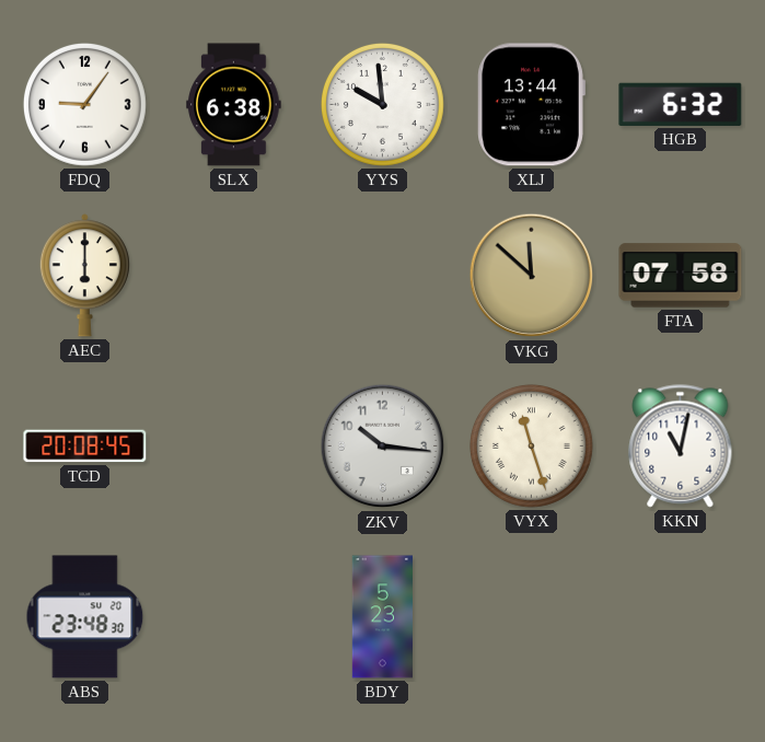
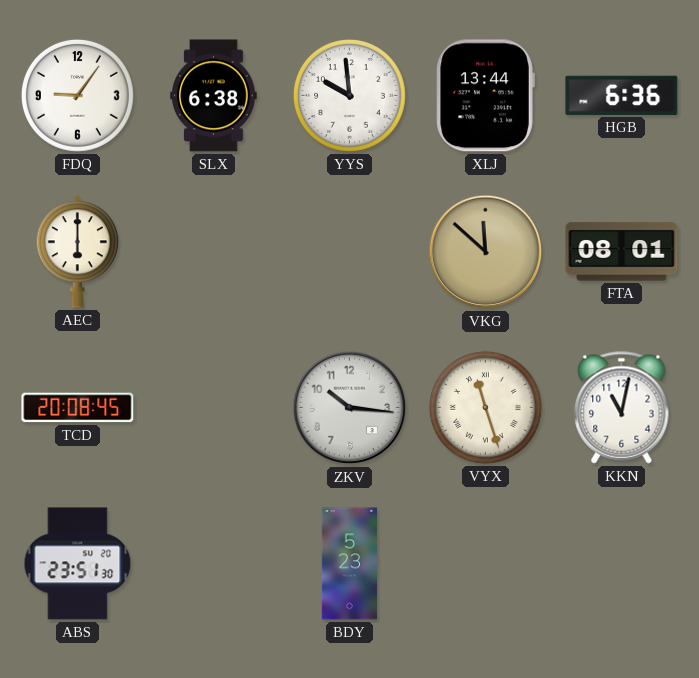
HGB: 6:32 -> 6:36 (622, 95)
FTA: 07:58 -> 08:01 (622, 252)
ABS: 23:48 -> 23:51 (78, 564)
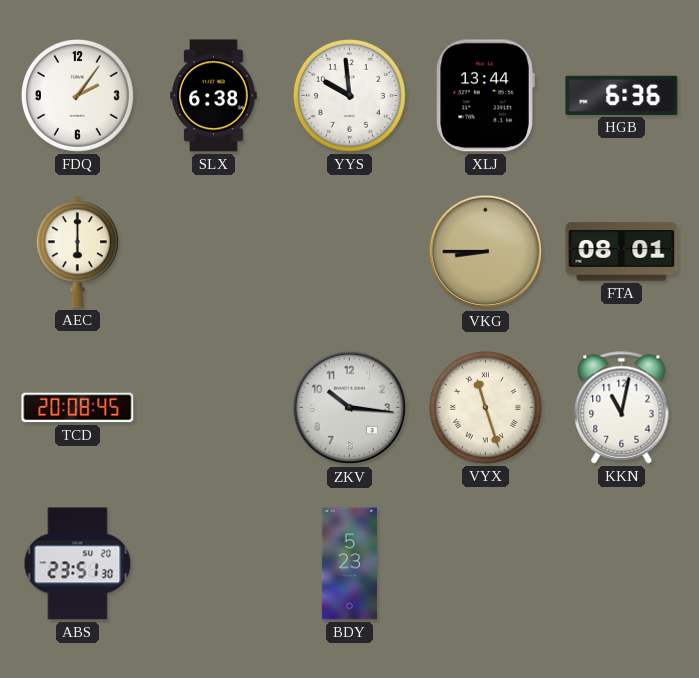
FDQ: 9:06 -> 2:06 (77, 95)
VKG: 11:52 -> 8:45 (486, 252)
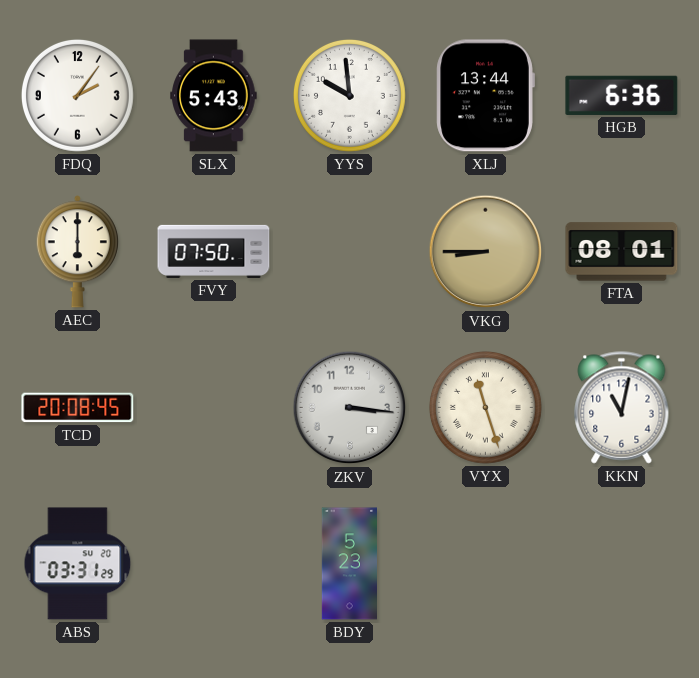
SLX: 6:38 -> 5:43 (214, 96)
FVY: none -> 07:50 (214, 251)
ZKV: 10:16 -> 3:16 (350, 408)
ABS: 23:51 -> 03:31 (78, 564)
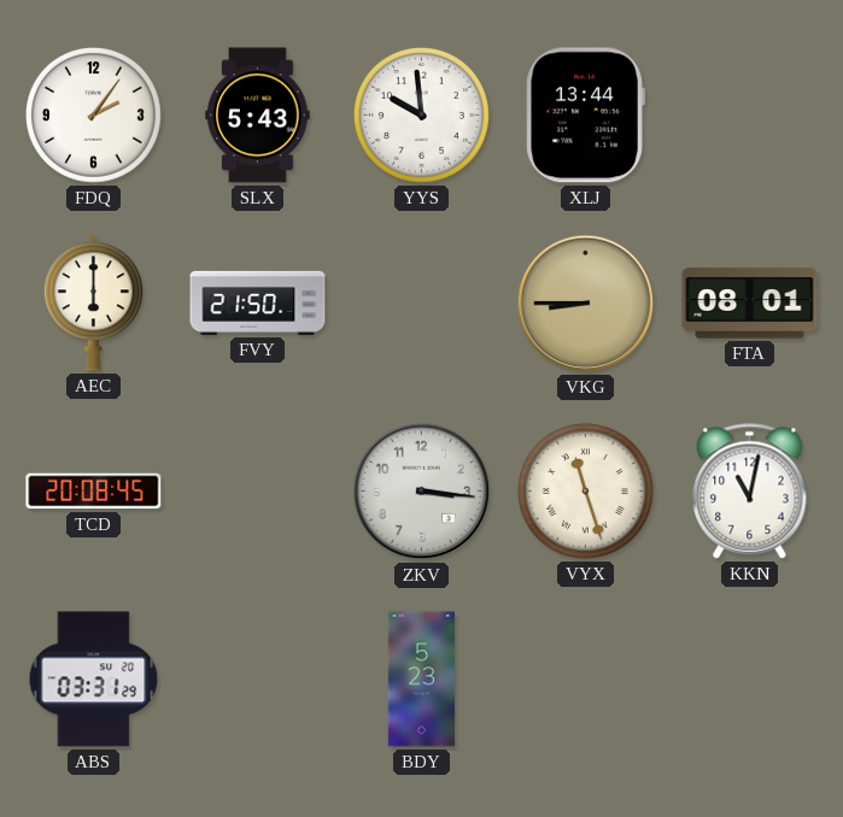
HGB: 6:36 -> none (622, 95)
FVY: 07:50 -> 21:50 (258, 302)
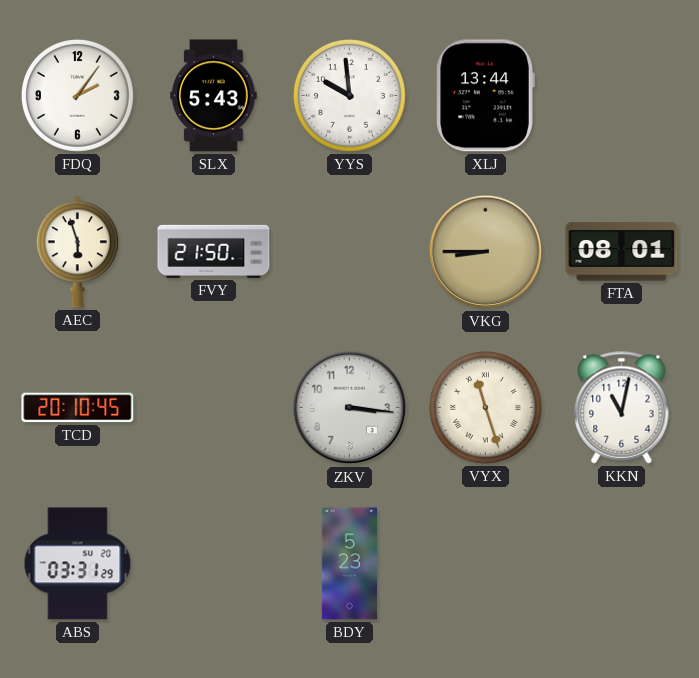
AEC: 6:00 -> 5:57 (77, 252)
TCD: 20:08 -> 20:10 (78, 408)
